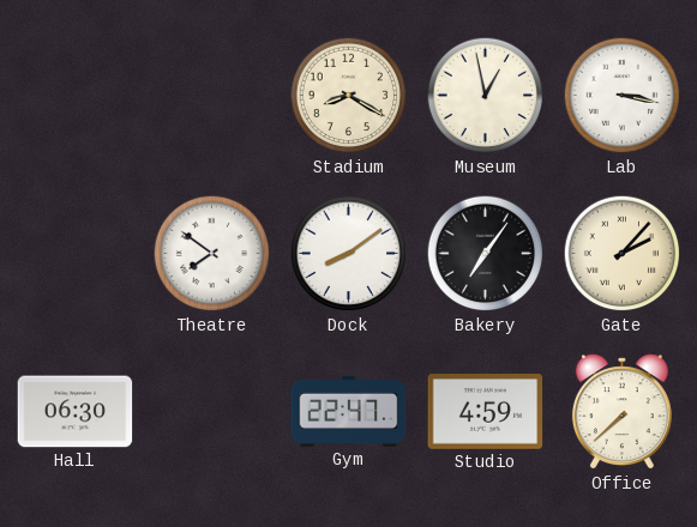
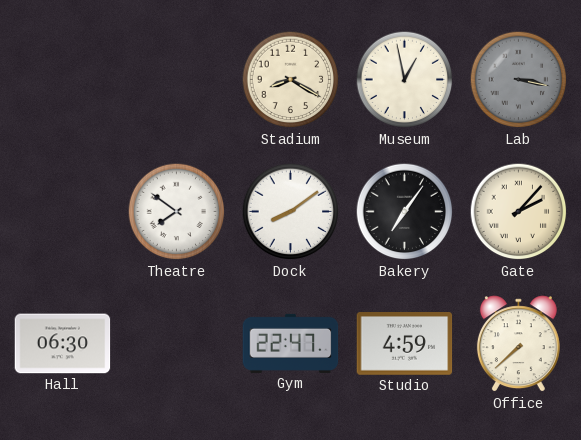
Lab dial: white -> grey (519, 80)
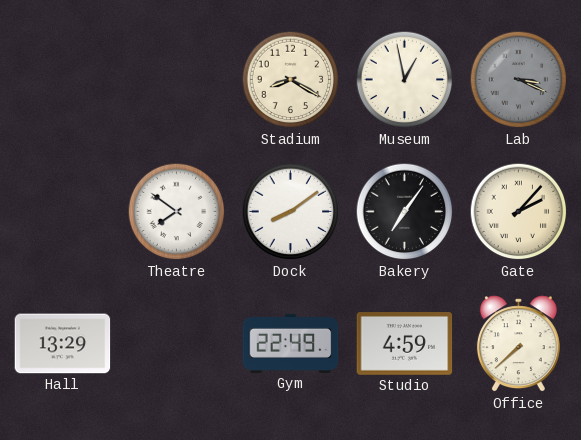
Lab: 3:17 -> 3:19 (519, 80)
Hall: 06:30 -> 13:29 (63, 344)
Gym: 22:47 -> 22:49 (291, 343)
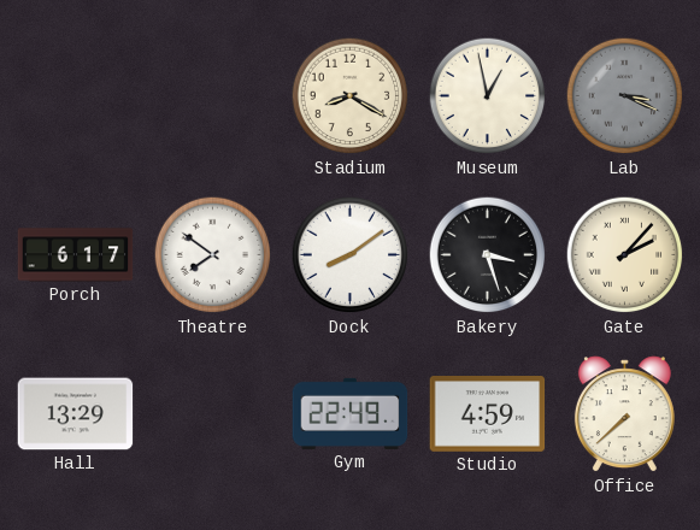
Porch: none -> 6:17 (76, 255)
Bakery: 7:06 -> 3:27 (488, 255)
